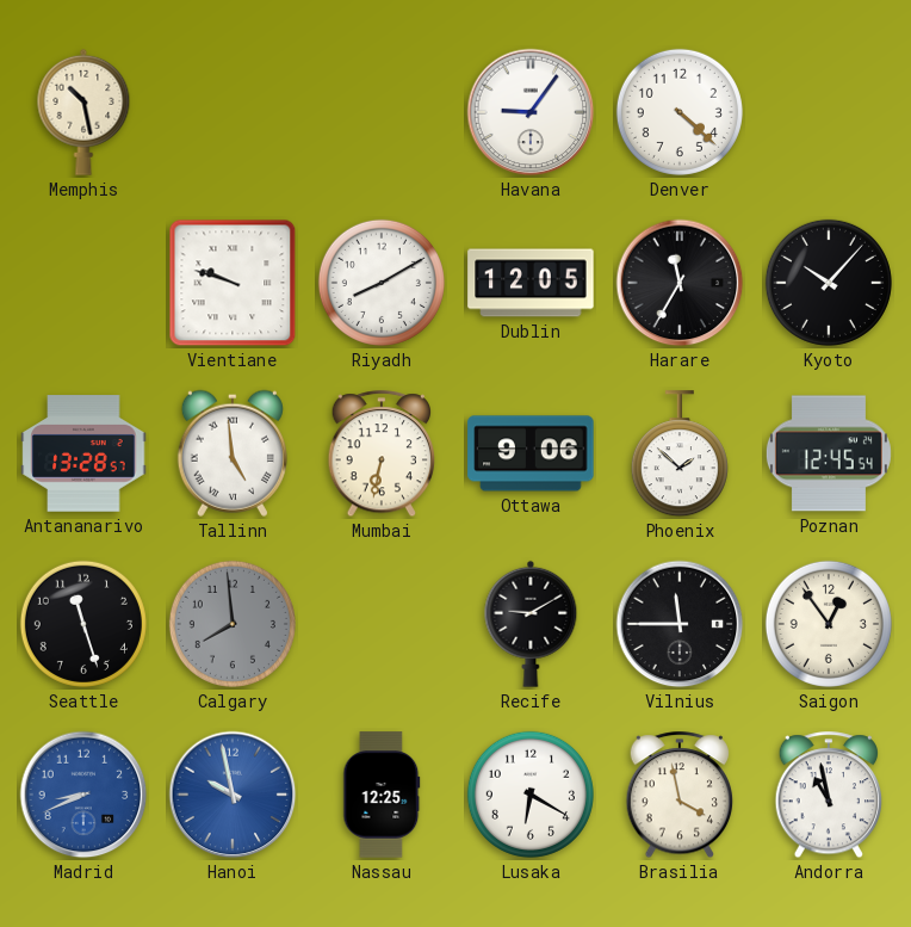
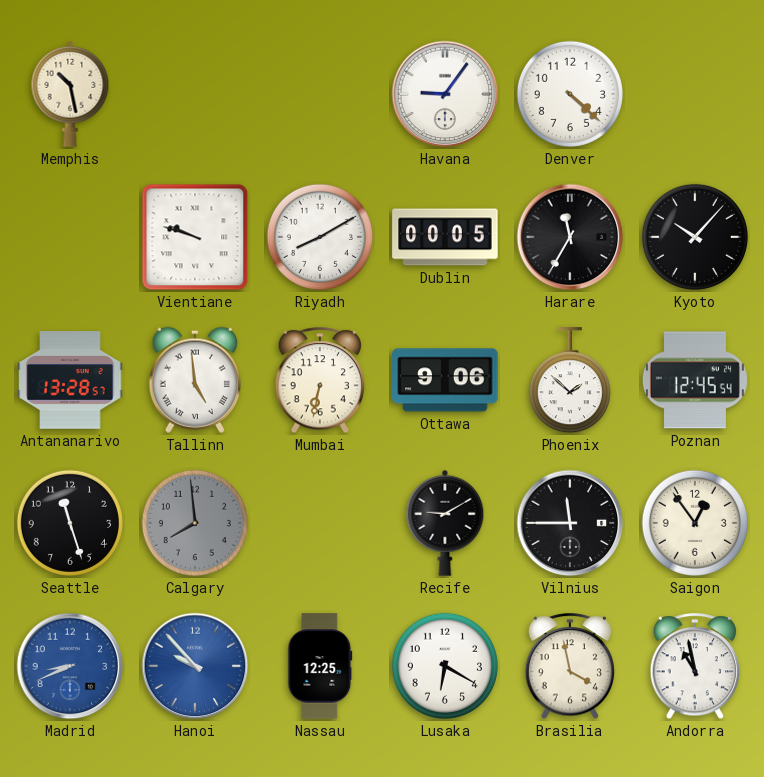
Dublin: 12:05 -> 00:05 (445, 237)
Hanoi: 9:58 -> 9:53 (195, 666)
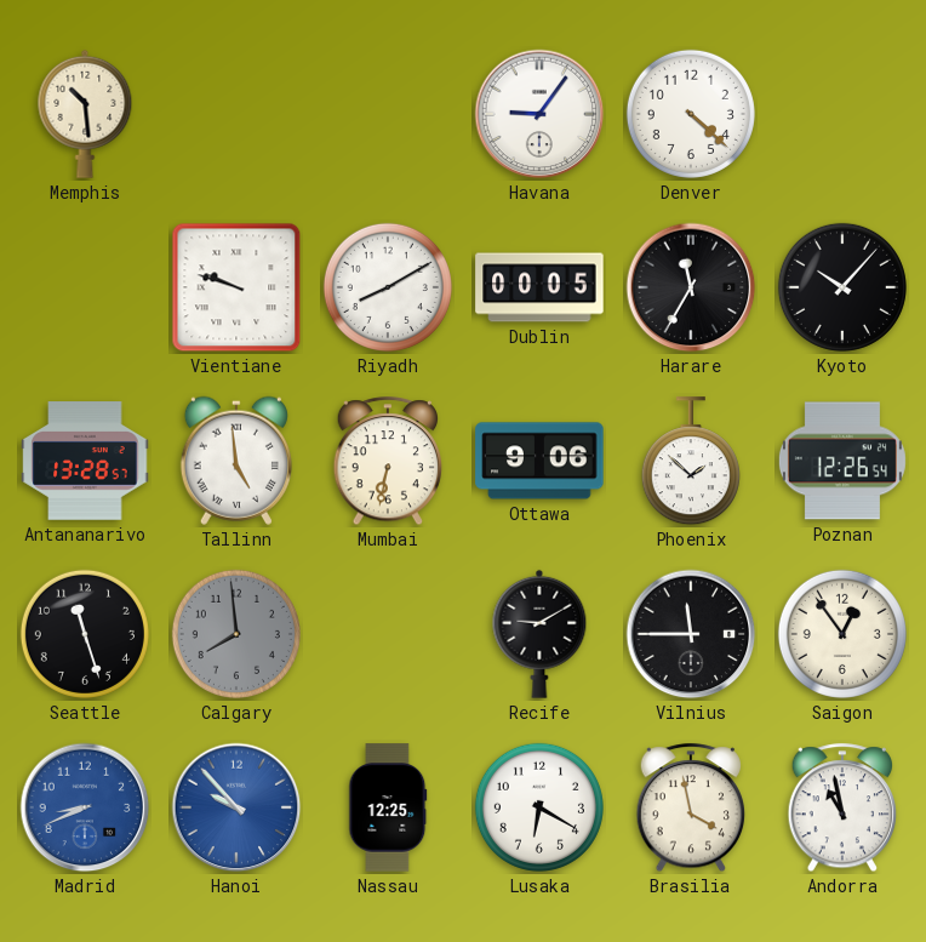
Memphis: 10:28 -> 10:29 (85, 114)
Poznan: 12:45 -> 12:26 (842, 461)
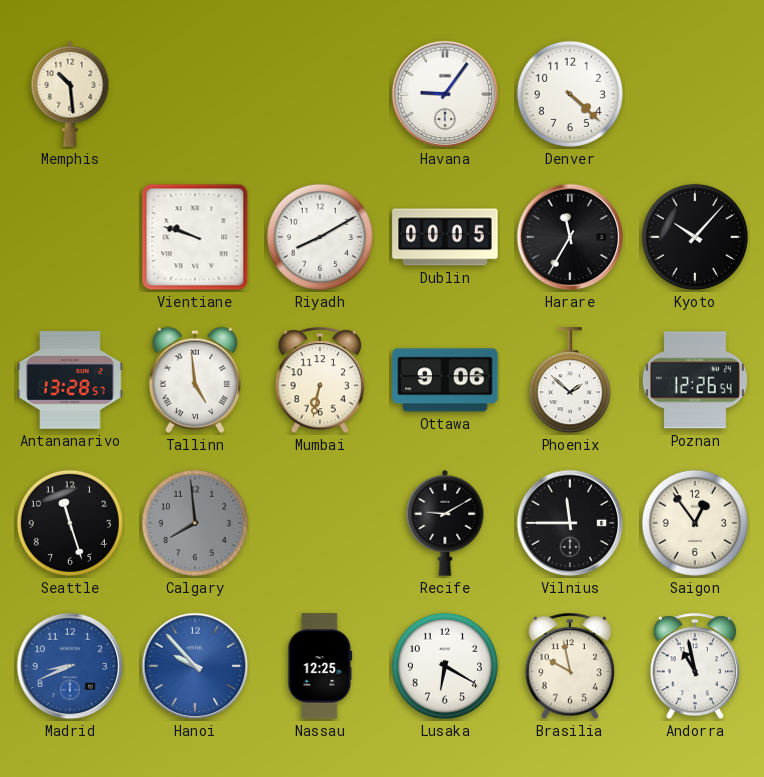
Brasilia: 3:58 -> 9:58 (570, 667)
